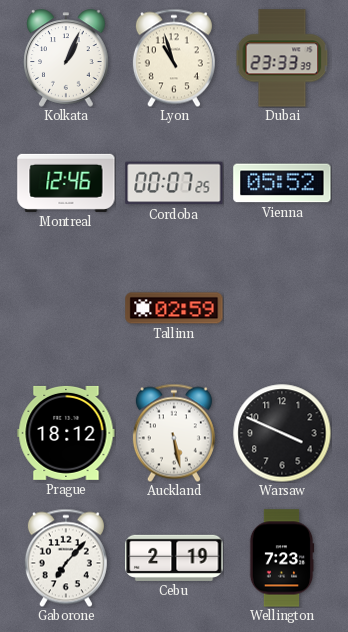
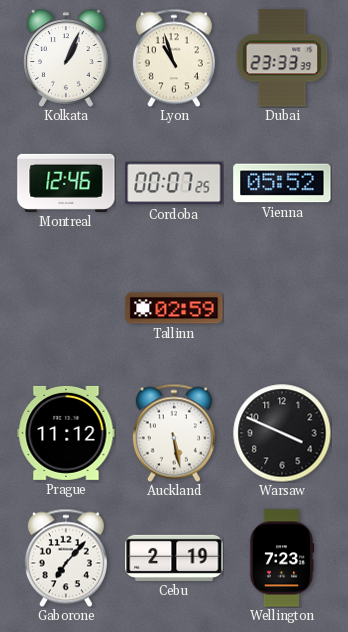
Prague: 18:12 -> 11:12 (66, 433)
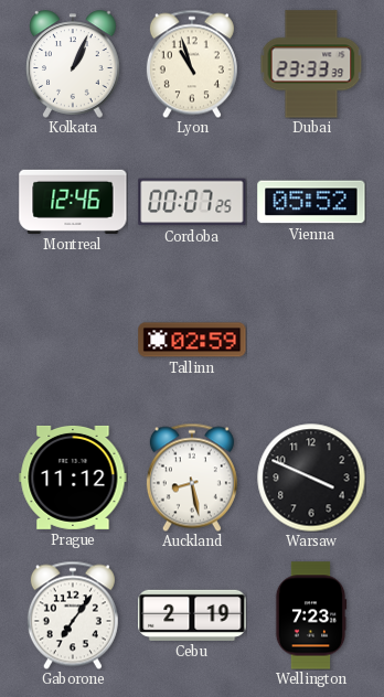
Auckland: 5:28 -> 8:28 (192, 478)
Gaborone: 7:07 -> 7:06 (73, 615)
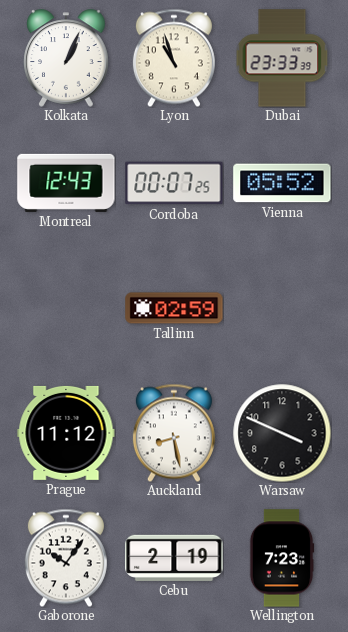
Montreal: 12:46 -> 12:43 (66, 183)
Gaborone: 7:06 -> 10:06 (66, 558)
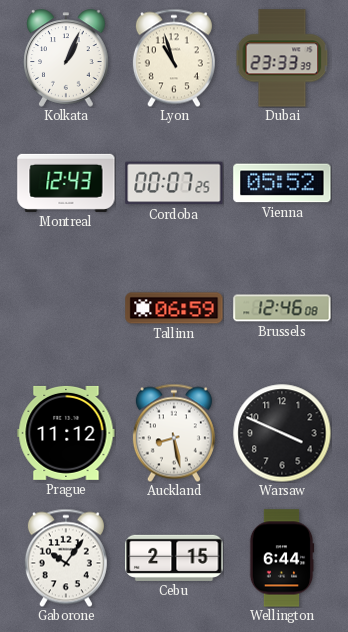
Tallinn: 02:59 -> 06:59 (174, 308)
Brussels: none -> 12:46 (282, 308)
Cebu: 2:19 -> 2:15 (174, 558)
Wellington: 7:23 -> 6:44 (282, 558)
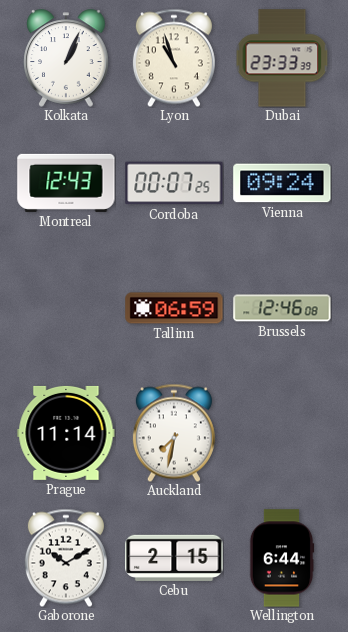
Vienna: 05:52 -> 09:24 (282, 183)
Prague: 11:12 -> 11:14 (66, 433)
Auckland: 8:28 -> 7:32 (174, 433)
Warsaw: 3:49 -> none (282, 433)
Gaborone: 10:06 -> 10:10 (66, 558)
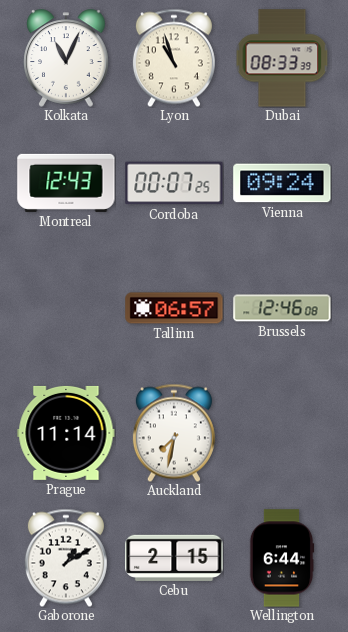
Kolkata: 1:04 -> 11:04 (66, 58)
Dubai: 23:33 -> 08:33 (282, 58)
Tallinn: 06:59 -> 06:57 (174, 308)
Gaborone: 10:10 -> 1:10 (66, 558)
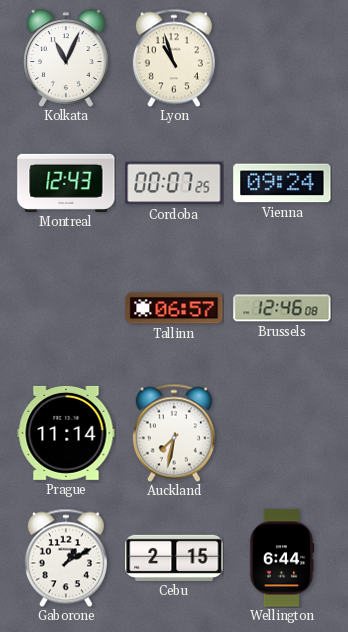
Dubai: 08:33 -> none (282, 58)
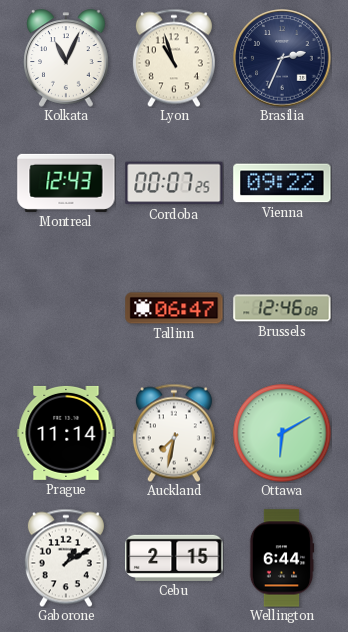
Brasilia: none -> 2:34 (282, 58)
Vienna: 09:24 -> 09:22 (282, 183)
Tallinn: 06:57 -> 06:47 (174, 308)
Ottawa: none -> 6:10 (282, 433)
